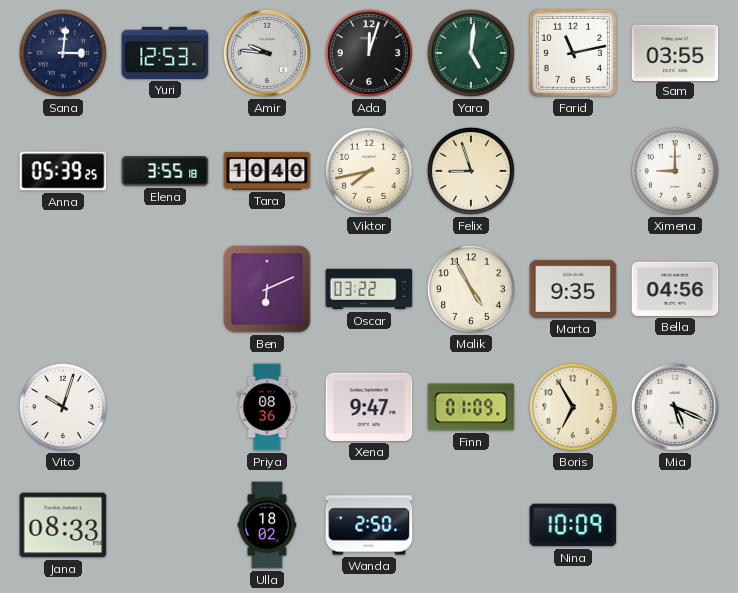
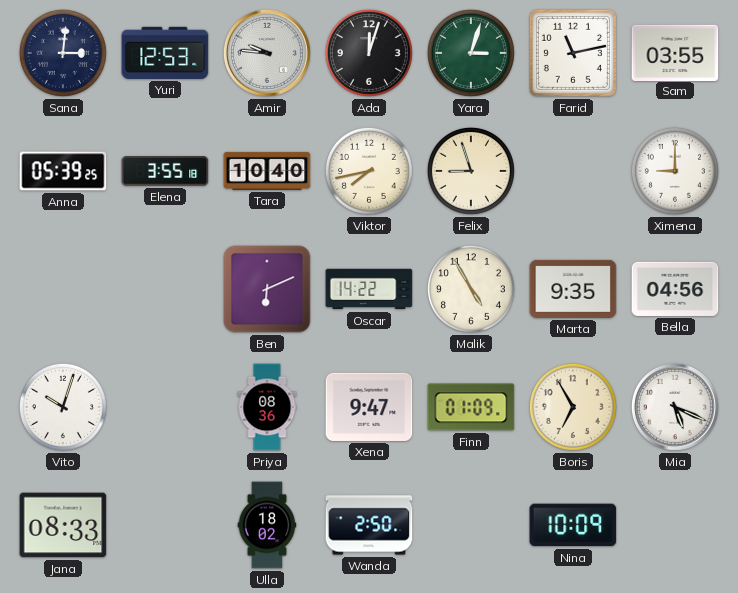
Yara: 5:01 -> 3:03 (471, 53)
Oscar: 03:22 -> 14:22 (369, 289)
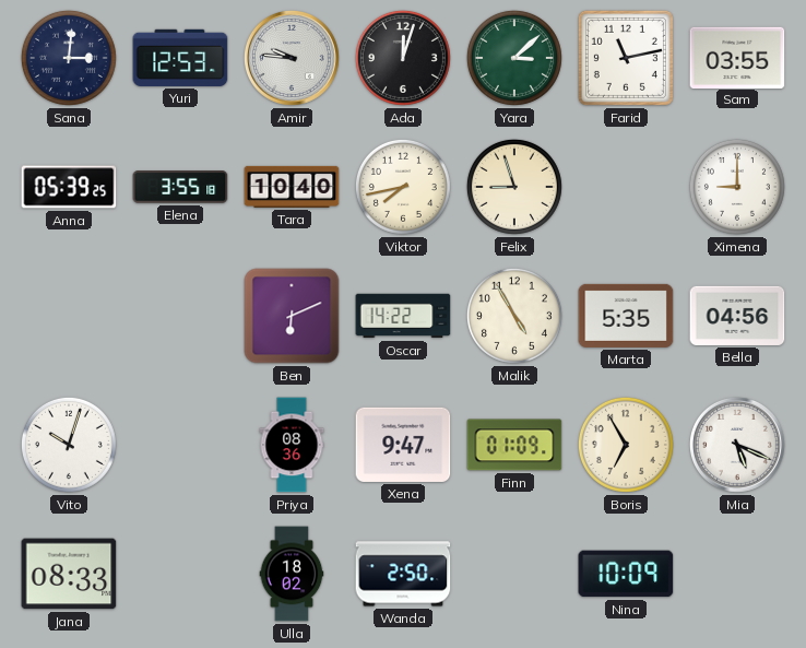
Yara: 3:03 -> 3:08 (514, 58)
Marta: 9:35 -> 5:35 (626, 316)
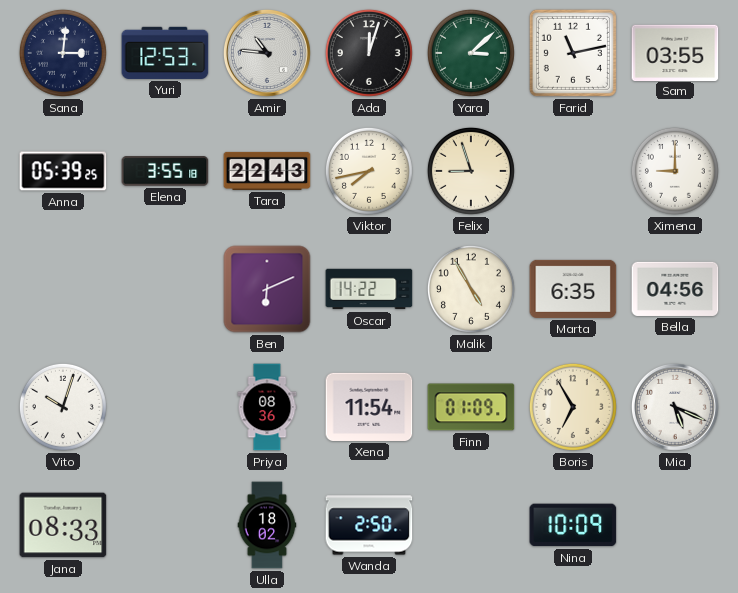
Amir: 9:46 -> 10:46 (267, 53)
Tara: 10:40 -> 22:43 (267, 171)
Marta: 5:35 -> 6:35 (573, 289)
Xena: 9:47 -> 11:54 (369, 407)
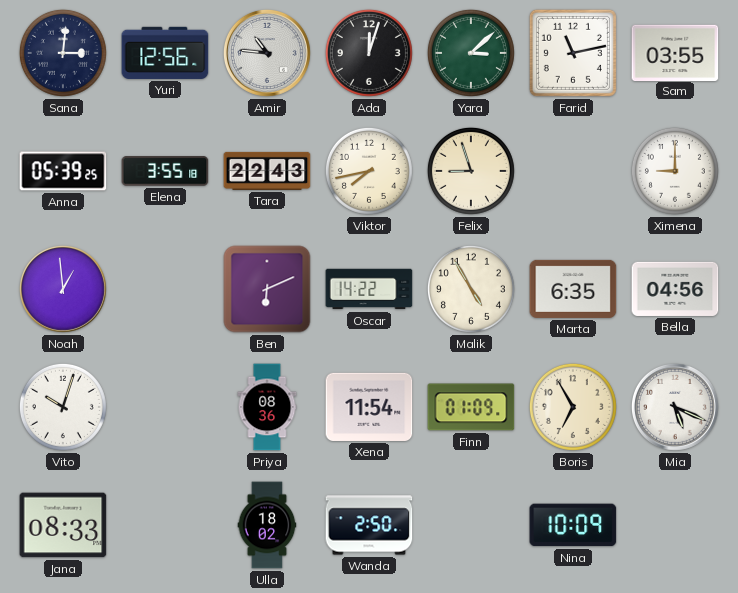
Yuri: 12:53 -> 12:56 (165, 53)
Noah: none -> 12:59 (63, 289)
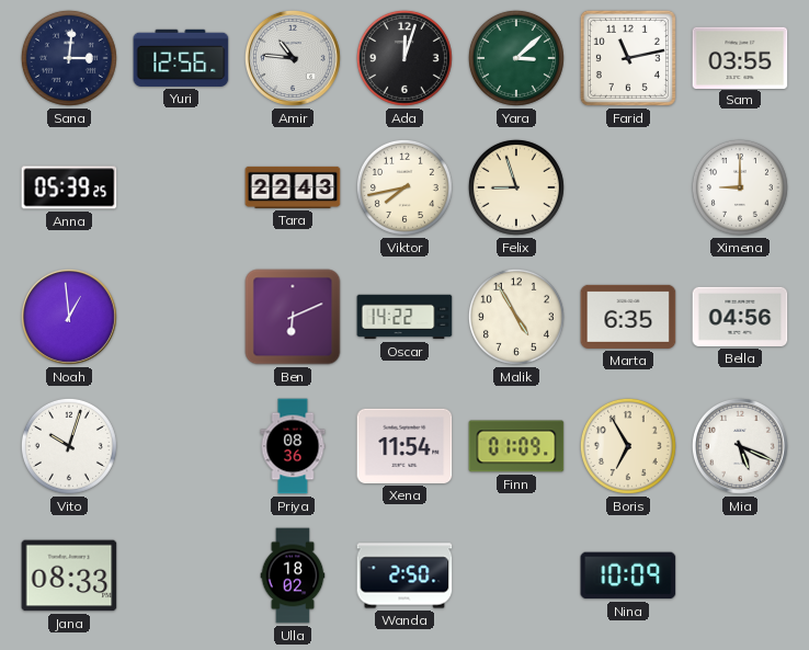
Elena: 3:55 -> none (165, 171)
